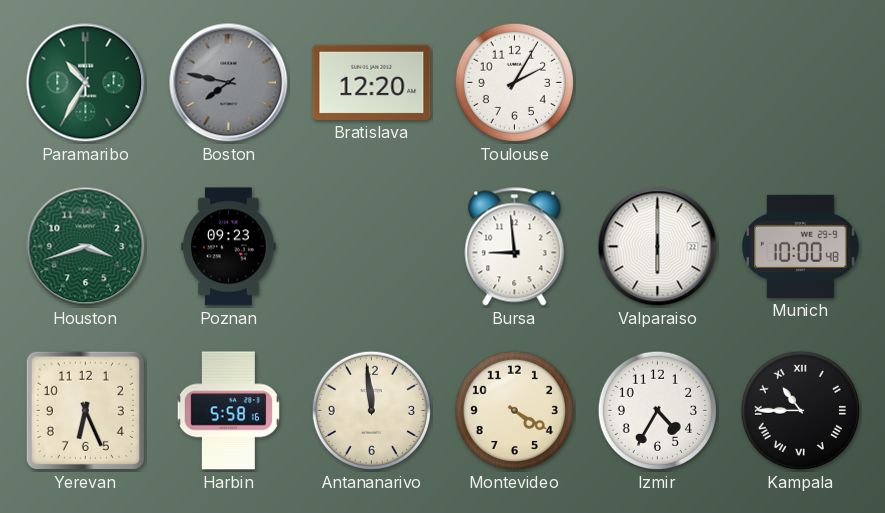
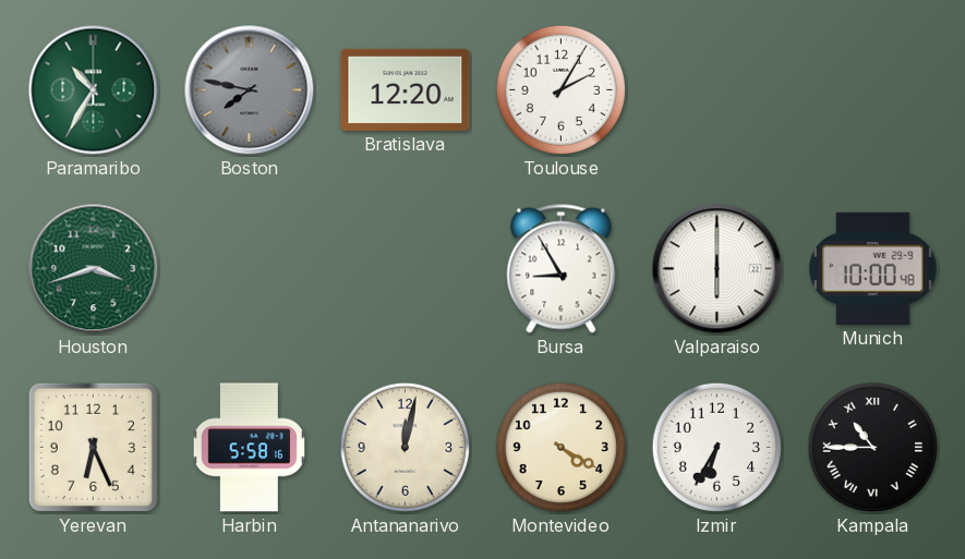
Poznan: 09:23 -> none (229, 247)
Bursa: 8:59 -> 8:55 (562, 269)
Antananarivo: 11:59 -> 12:02 (405, 447)
Izmir: 4:35 -> 6:35 (716, 447)
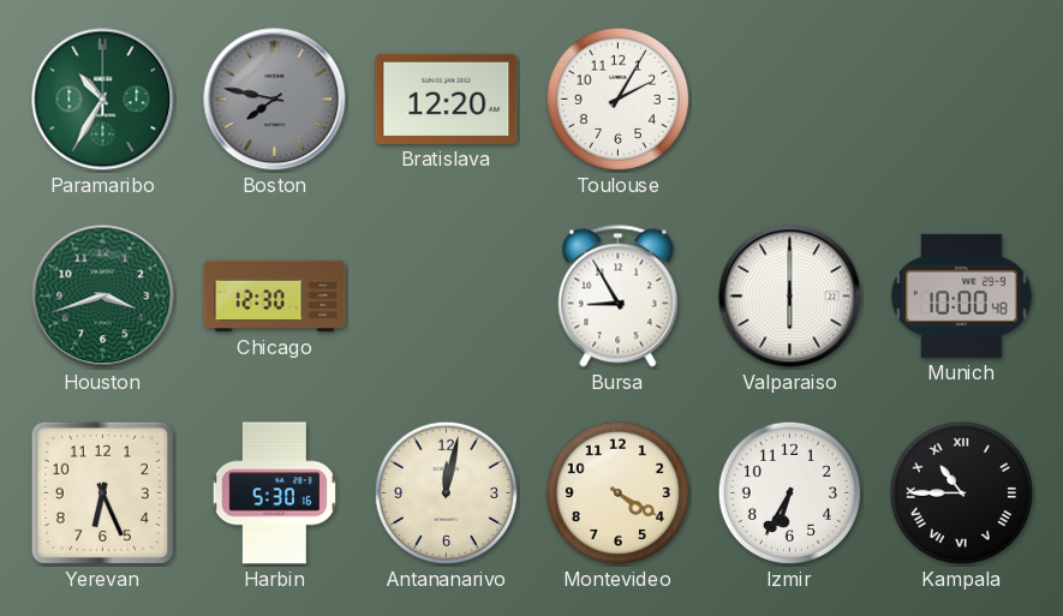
Chicago: none -> 12:30 (275, 297)
Harbin: 5:58 -> 5:30 (274, 494)
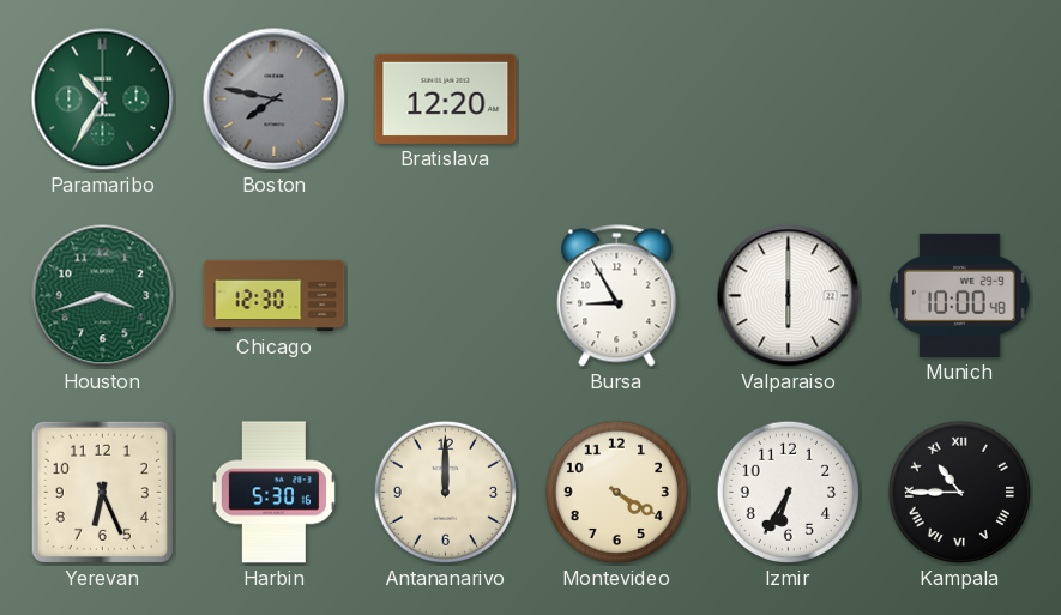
Toulouse: 2:05 -> none (617, 98)
Antananarivo: 12:02 -> 12:00 (445, 492)
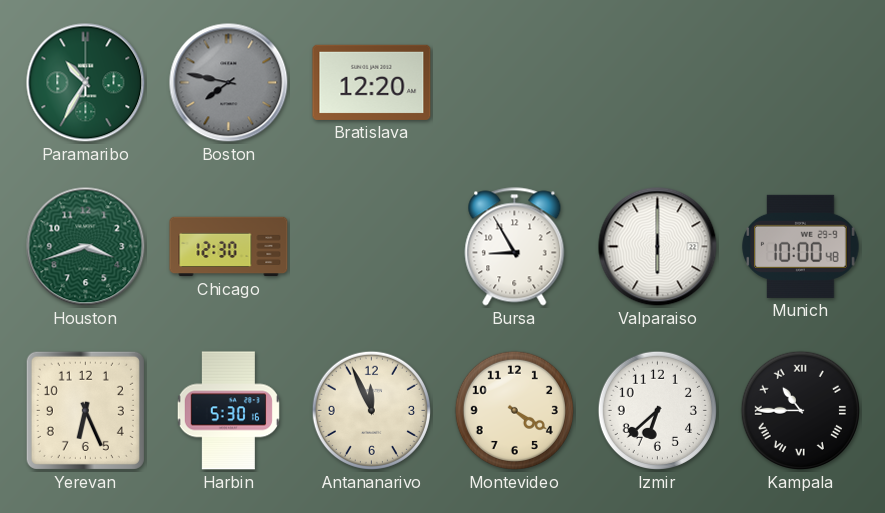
Antananarivo: 12:00 -> 11:56 (371, 410)
Izmir: 6:35 -> 6:38 (657, 410)
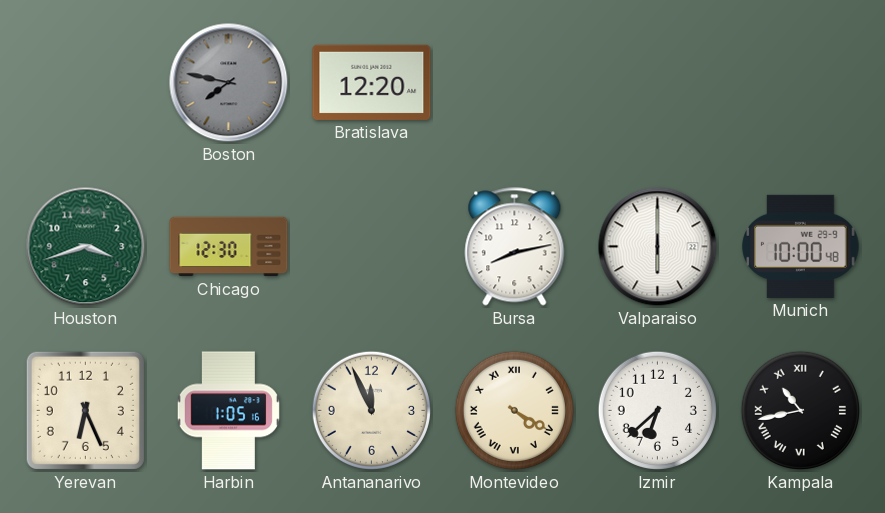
Paramaribo: 10:35 -> none (86, 83)
Bursa: 8:55 -> 8:13 (515, 247)
Harbin: 5:30 -> 1:05 (228, 411)
Montevideo numerals: Arabic -> Roman (514, 410)
Kampala: 10:45 -> 10:43 (800, 410)
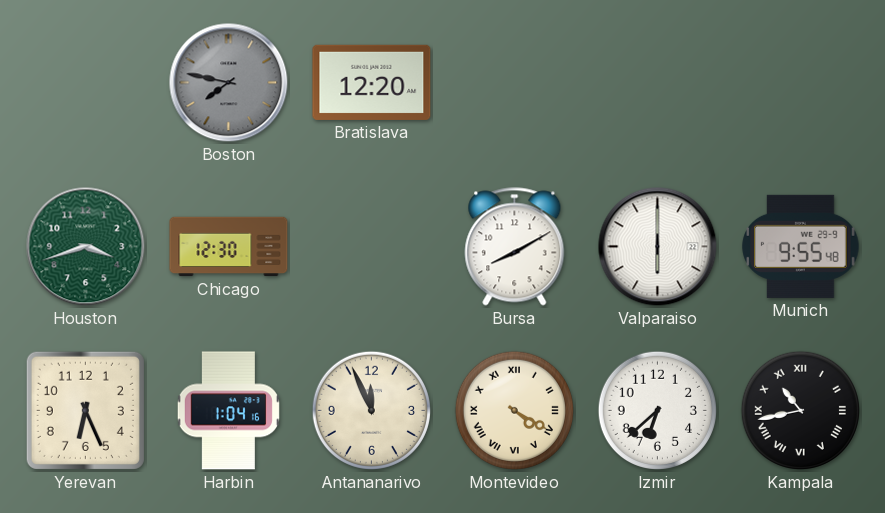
Bursa: 8:13 -> 8:10 (515, 247)
Munich: 10:00 -> 9:55 (801, 246)
Harbin: 1:05 -> 1:04 (228, 411)
